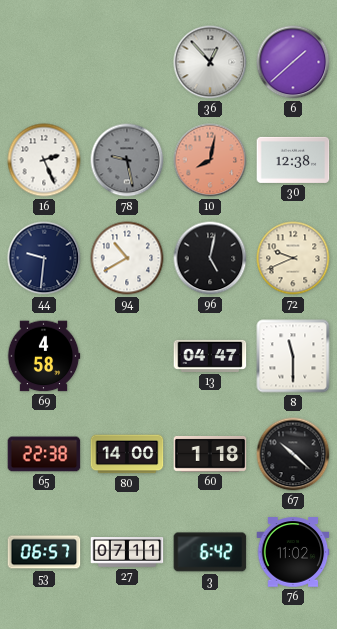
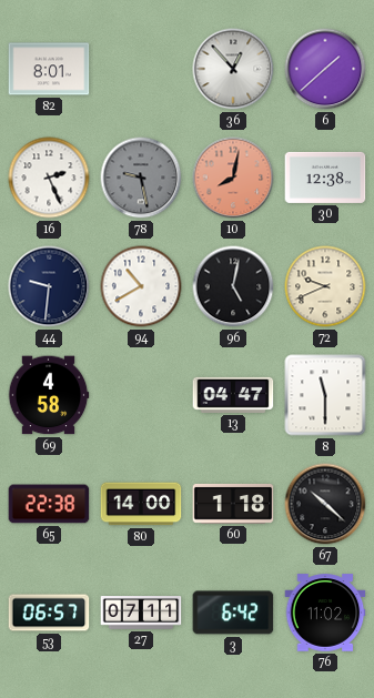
82: none -> 8:01 (49, 69)
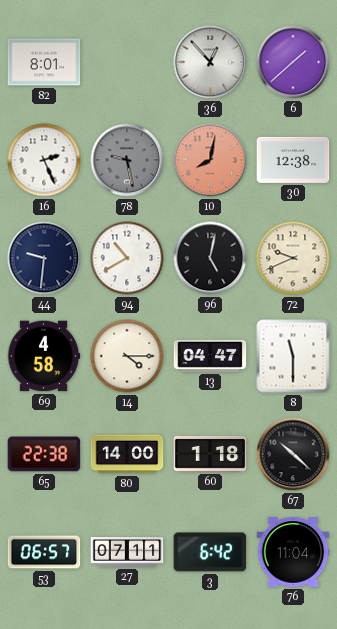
14: none -> 4:15 (127, 356)
76: 11:02 -> 11:04 (293, 552)
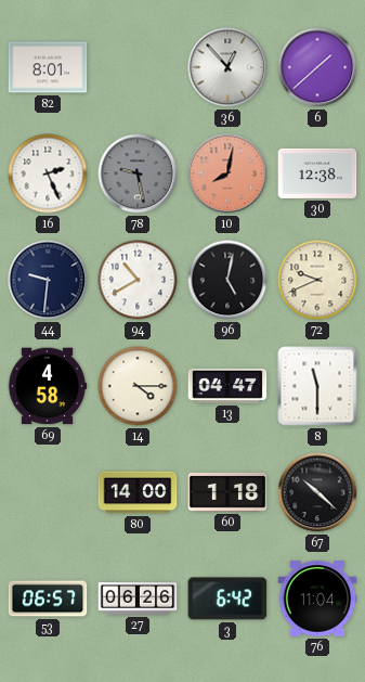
65: 22:38 -> none (44, 454)
27: 07:11 -> 06:26 (138, 600)
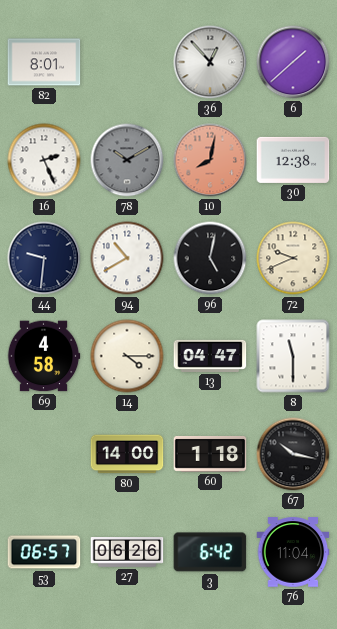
78: 9:28 -> 10:10 (127, 160)
67: 10:22 -> 10:17 (293, 454)
